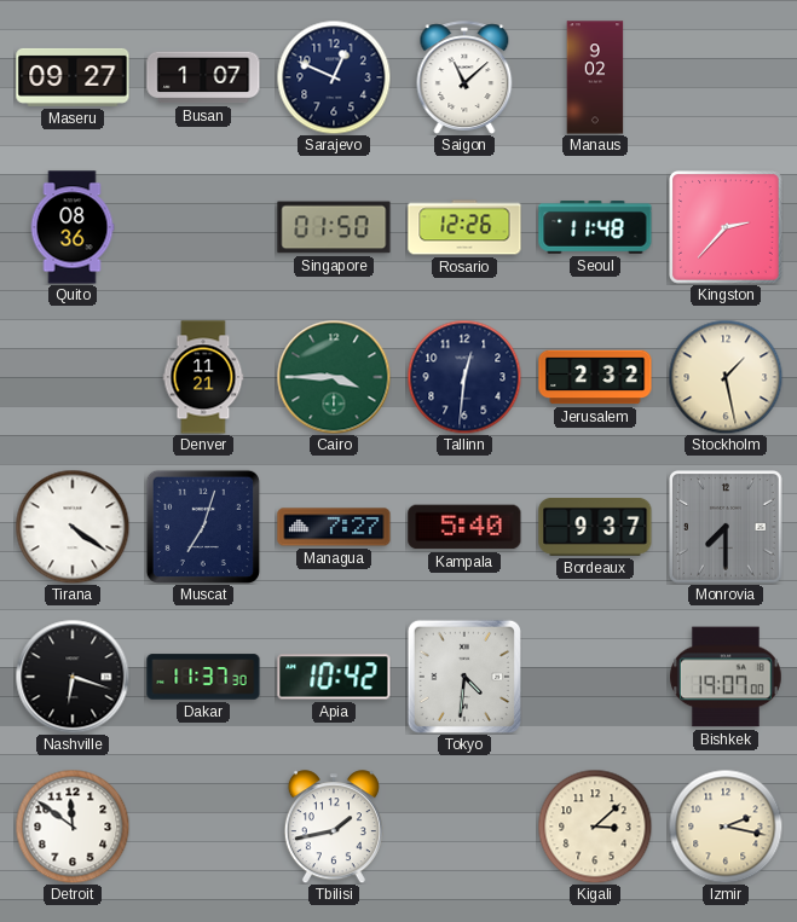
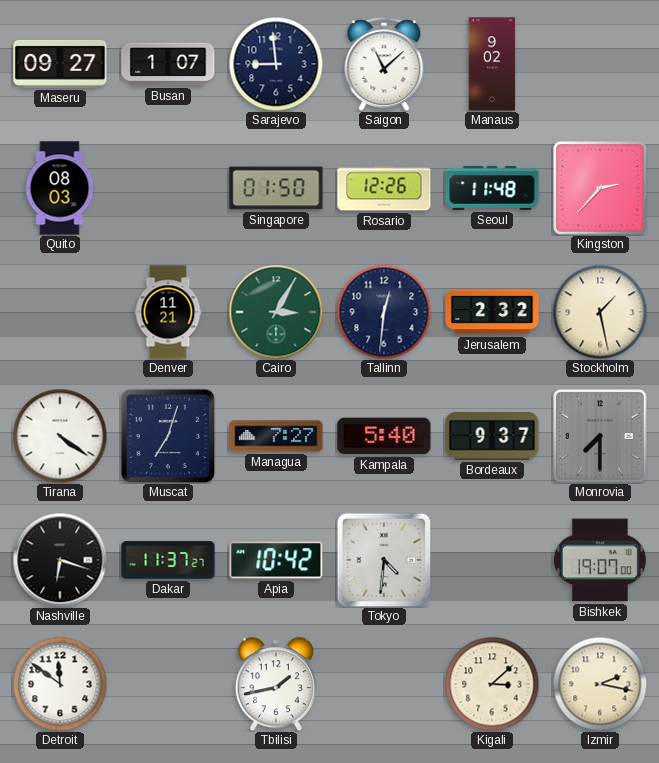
Sarajevo: 12:49 -> 8:59 (276, 64)
Quito: 08:36 -> 08:03 (60, 188)
Cairo: 3:45 -> 3:05 (276, 312)
Dakar: 11:37:30 -> 11:37:27 (168, 560)
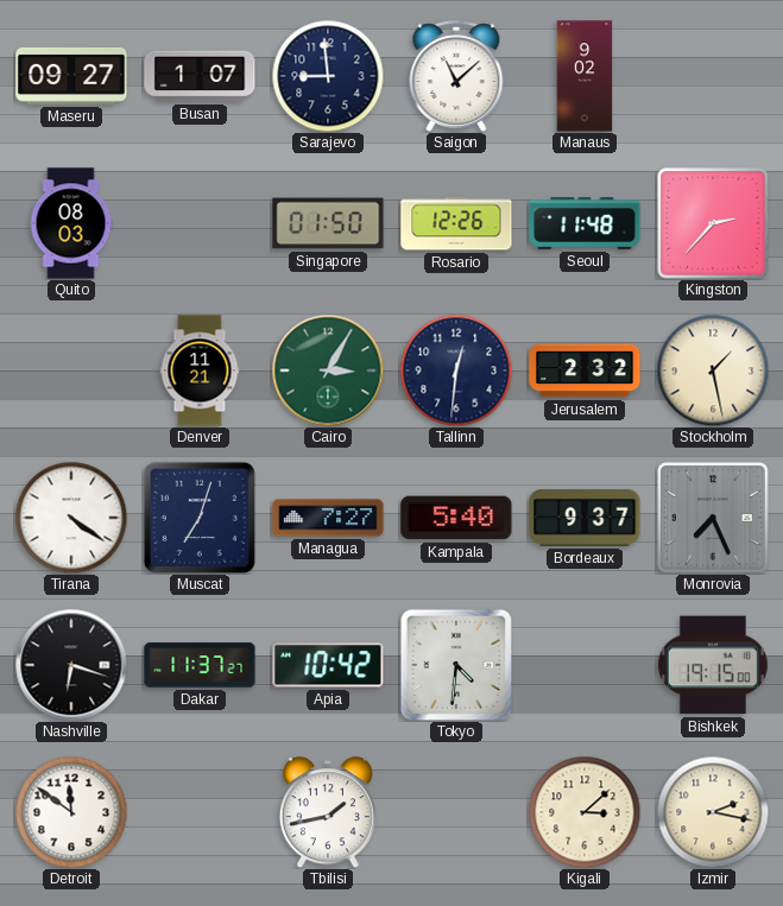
Monrovia: 7:30 -> 7:26 (713, 518)
Bishkek: 19:07 -> 19:15 (714, 665)
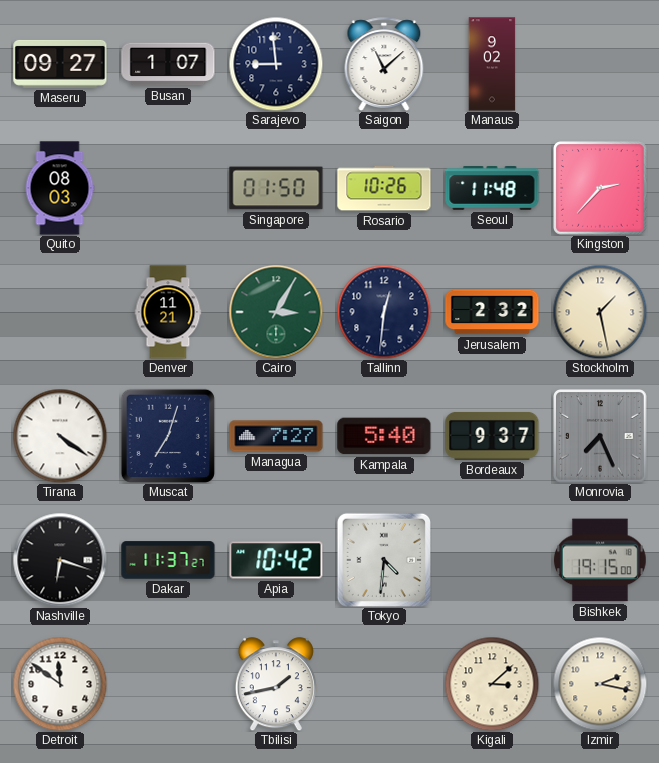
Rosario: 12:26 -> 10:26 (384, 188)
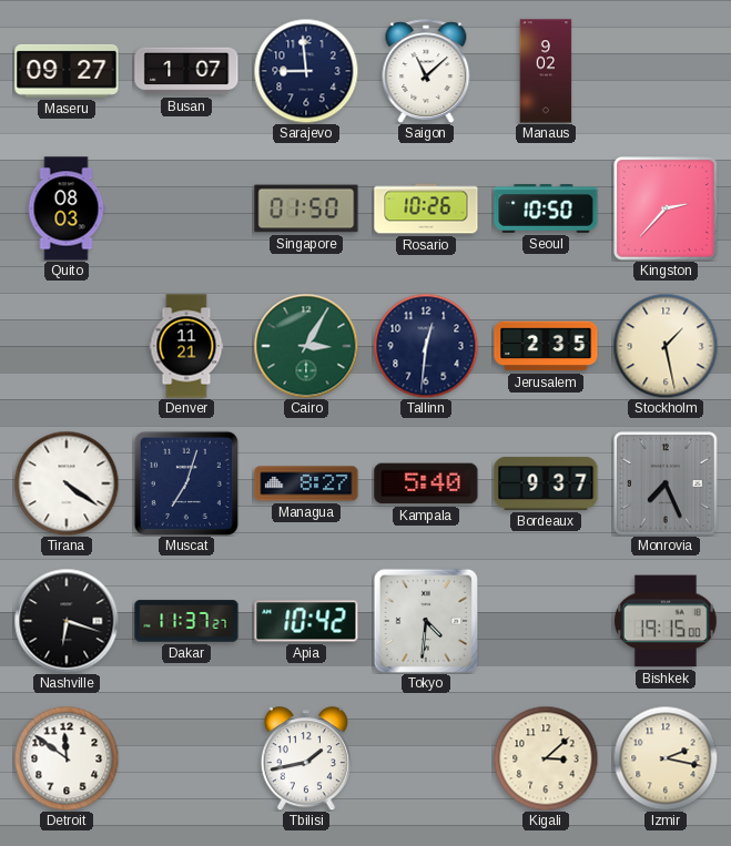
Seoul: 11:48 -> 10:50 (546, 208)
Jerusalem: 2:32 -> 2:35 (546, 346)
Managua: 7:27 -> 8:27 (306, 483)
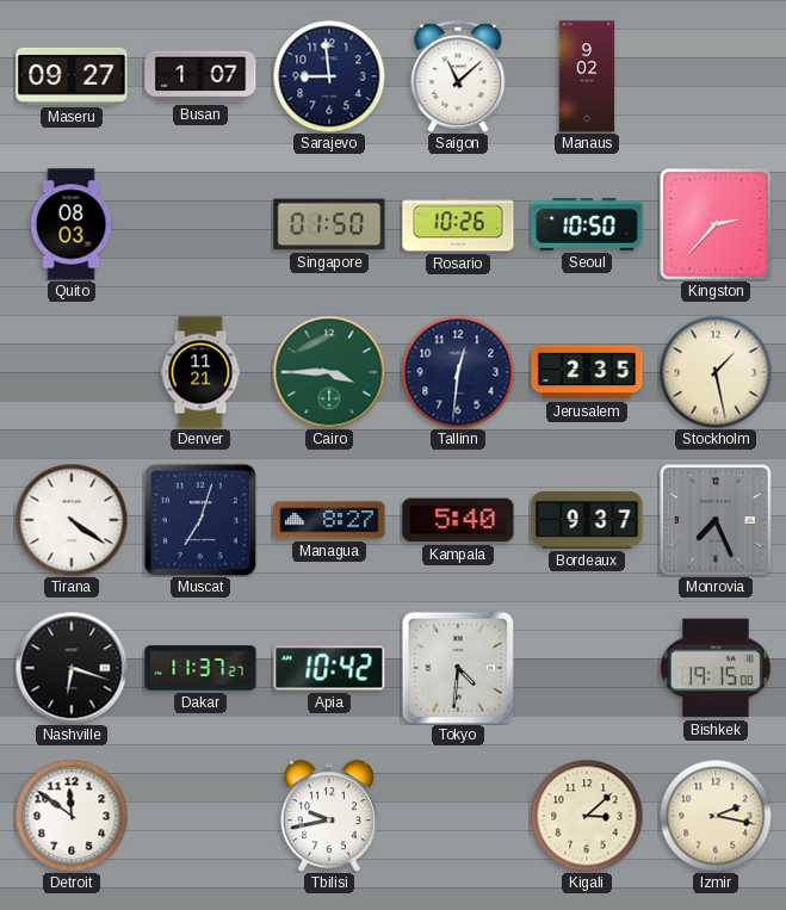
Cairo: 3:05 -> 3:45 (329, 372)
Tbilisi: 1:43 -> 9:43 (329, 816)
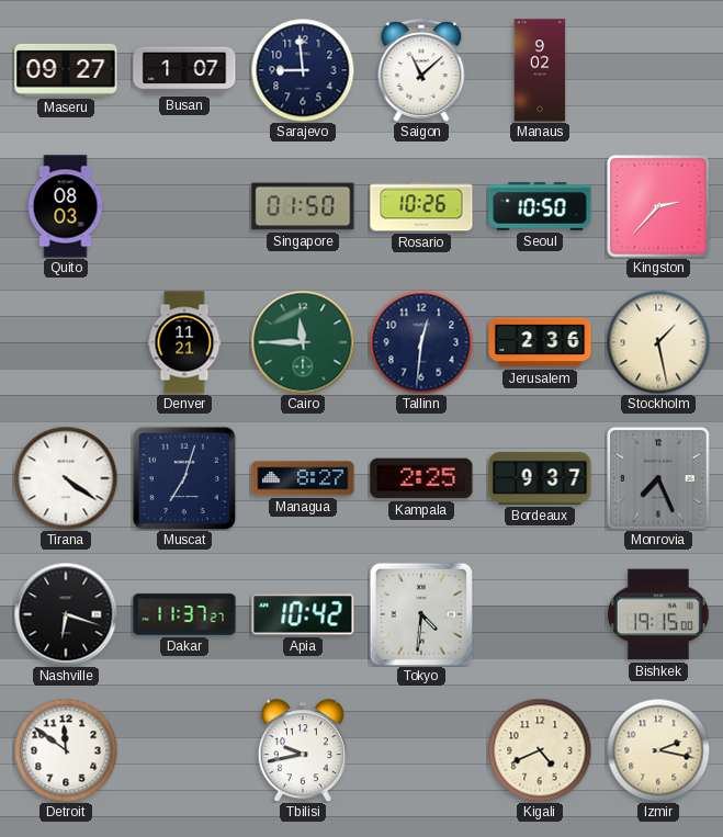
Cairo: 3:45 -> 11:45 (303, 342)
Jerusalem: 2:35 -> 2:36 (540, 342)
Kampala: 5:40 -> 2:25 (421, 478)
Kigali: 3:08 -> 4:41 (540, 750)
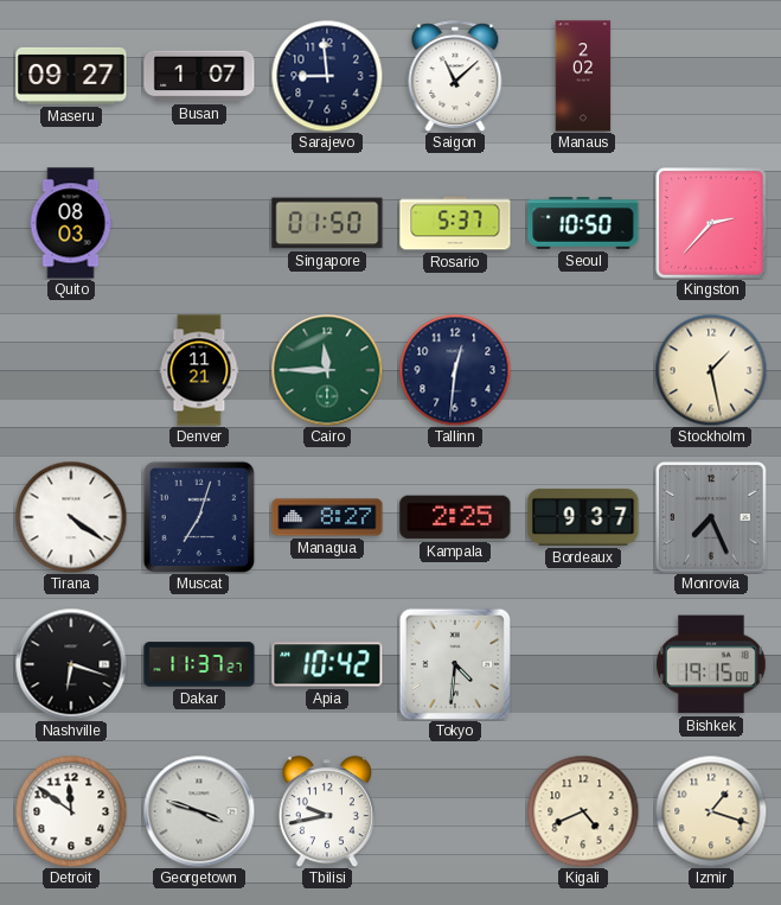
Manaus: 9:02 -> 2:02 (583, 76)
Rosario: 10:26 -> 5:37 (455, 223)
Jerusalem: 2:36 -> none (540, 342)
Georgetown: none -> 3:48 (199, 811)
Izmir: 2:17 -> 1:18 (711, 811)
